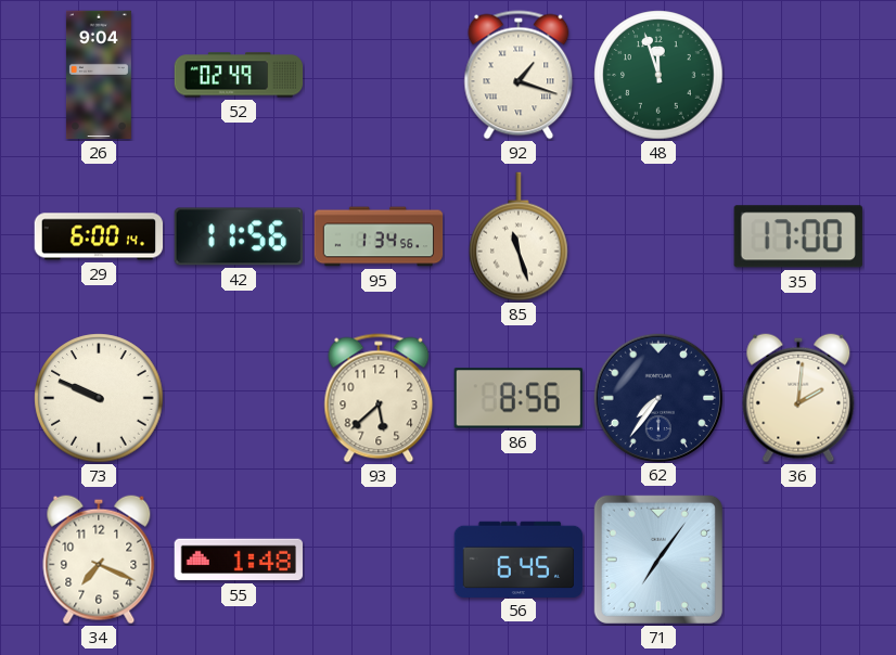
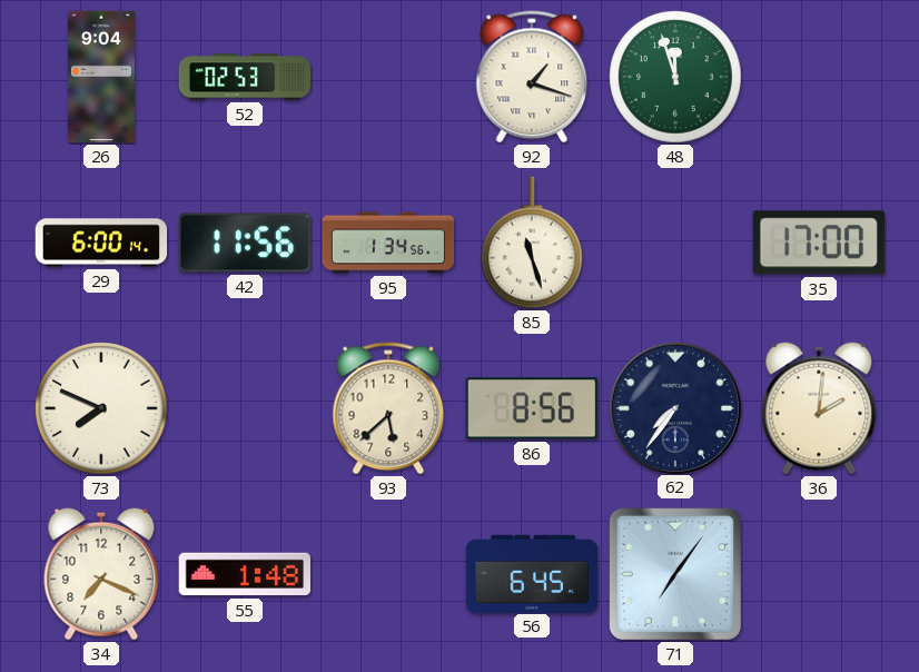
52: 02:49 -> 02:53 (245, 77)
73: 9:49 -> 7:49 (101, 408)
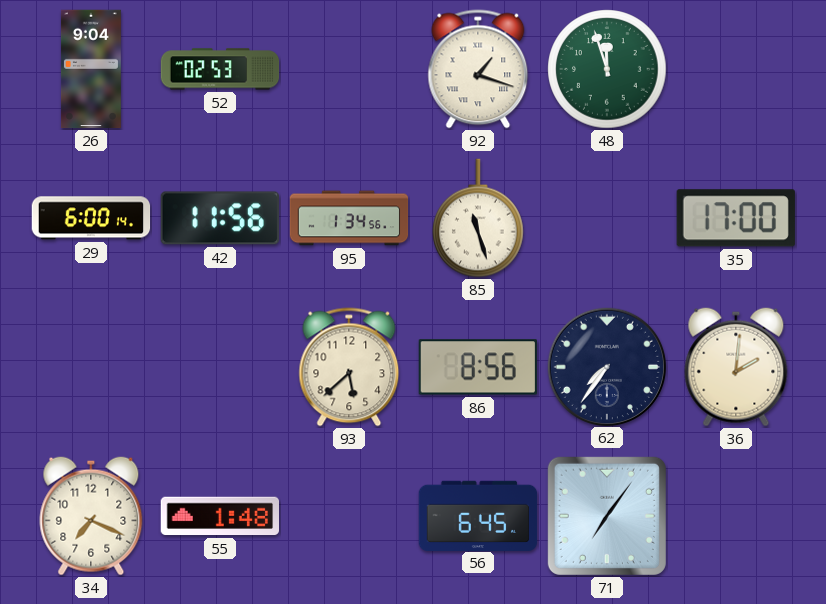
73: 7:49 -> none (101, 408)
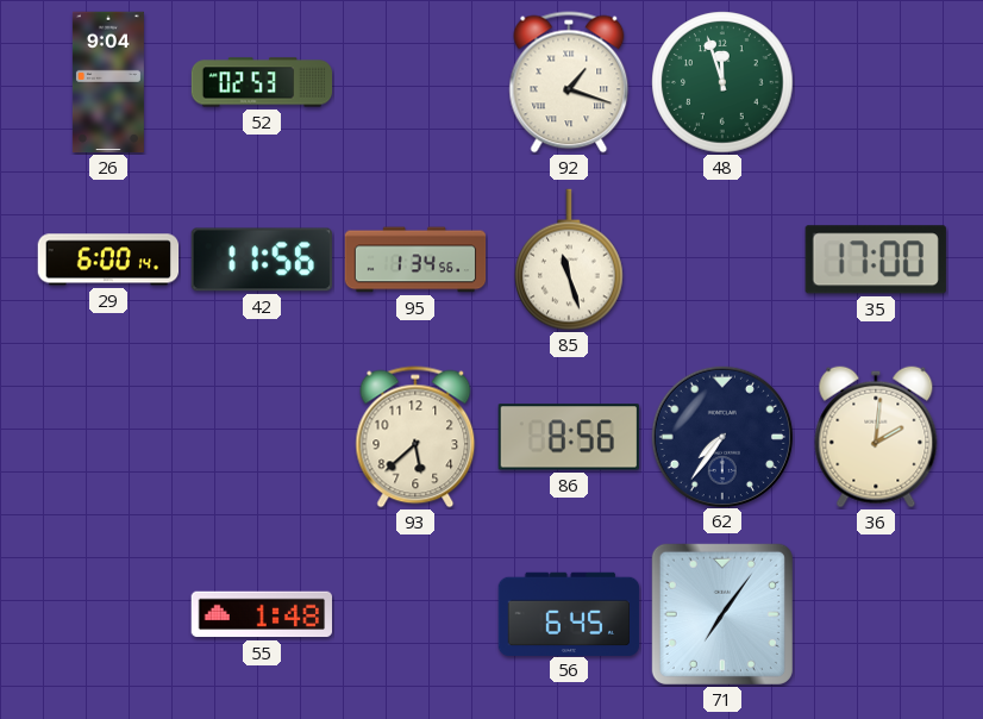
34: 7:19 -> none (91, 516)
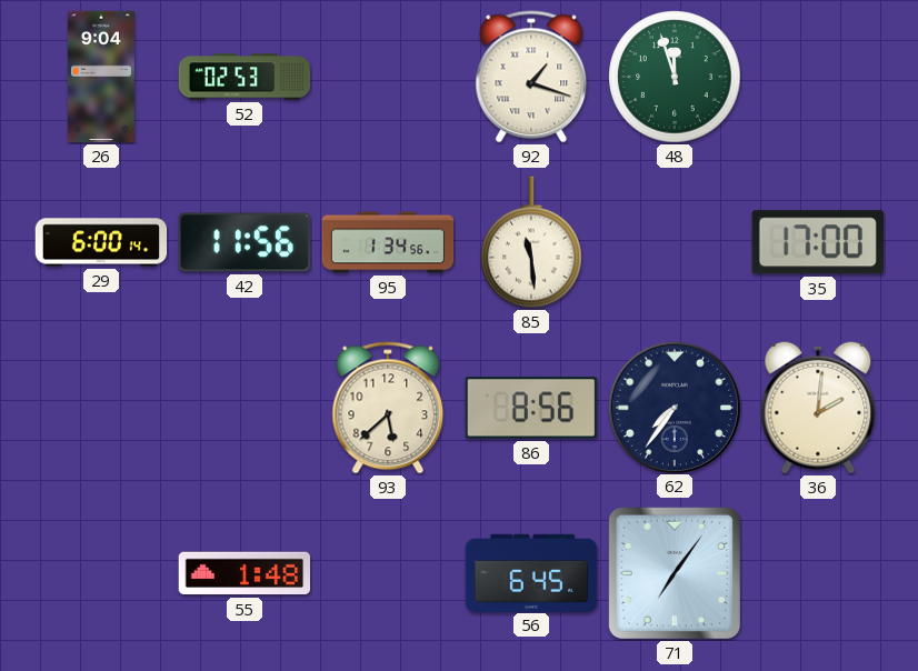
85: 11:27 -> 11:29 (532, 242)
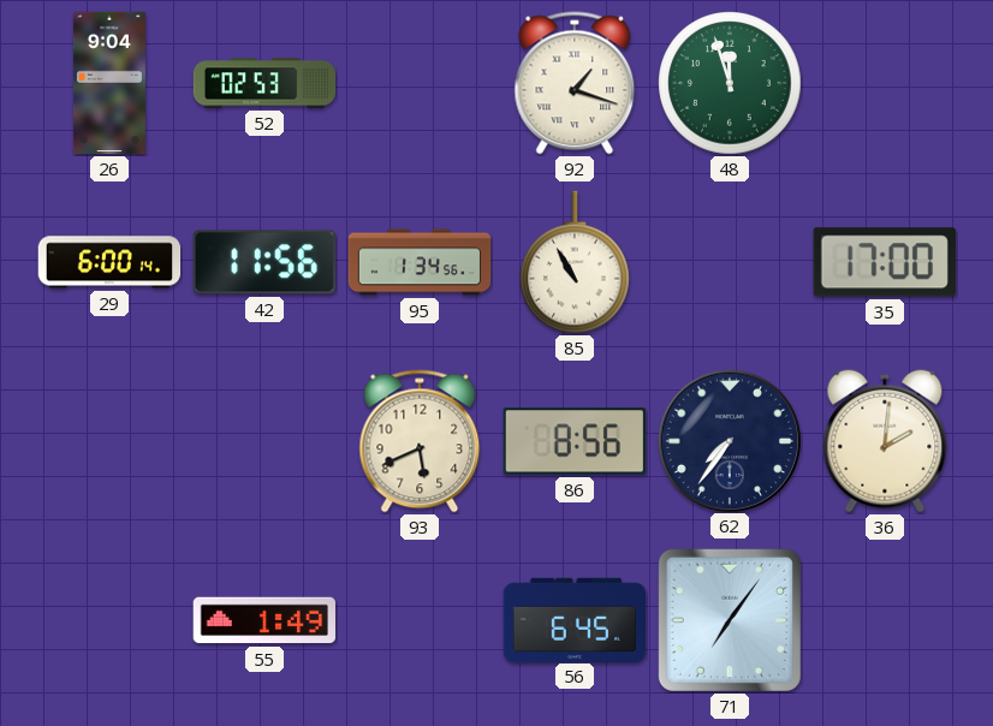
85: 11:29 -> 10:55 (576, 262)
93: 5:38 -> 5:41 (420, 441)
55: 1:48 -> 1:49 (263, 620)
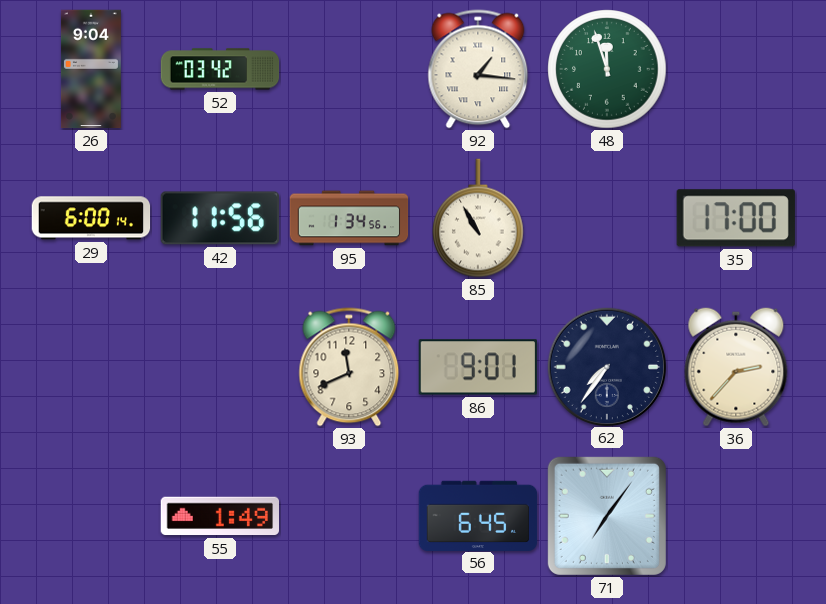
52: 02:53 -> 03:42 (220, 69)
92: 1:18 -> 1:16 (478, 69)
93: 5:41 -> 11:41 (349, 367)
86: 8:56 -> 9:01 (477, 367)
36: 2:01 -> 2:37 (736, 367)
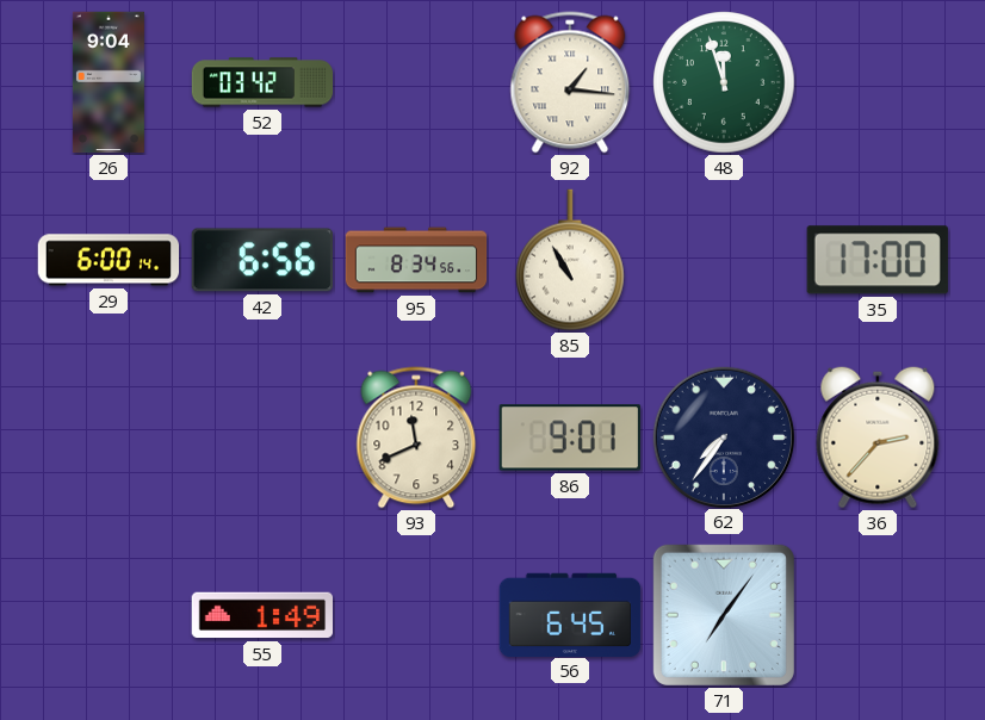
42: 11:56 -> 6:56 (261, 260)
95: 1:34 -> 8:34 (416, 260)
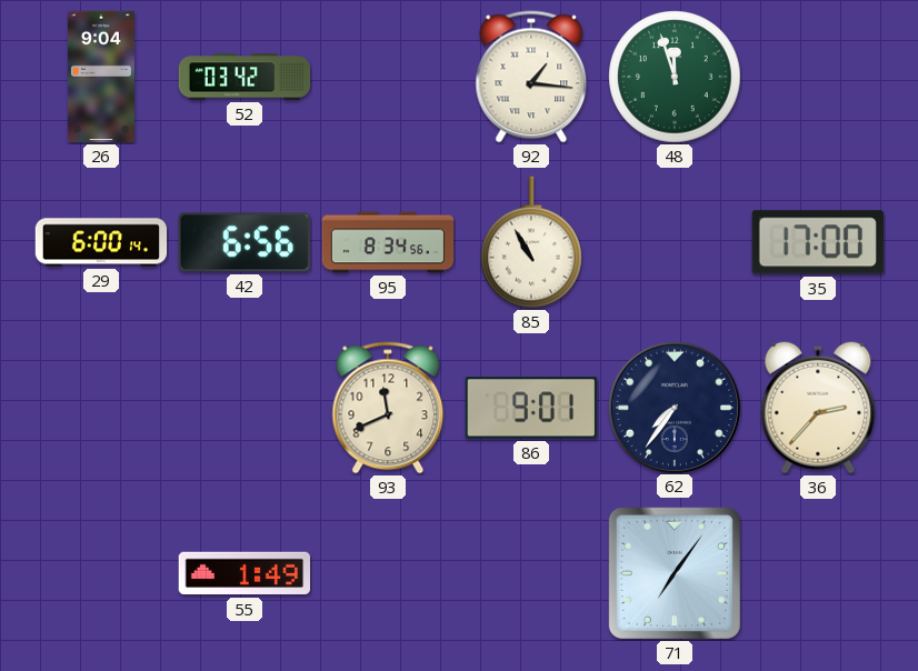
56: 6:45 -> none (570, 614)
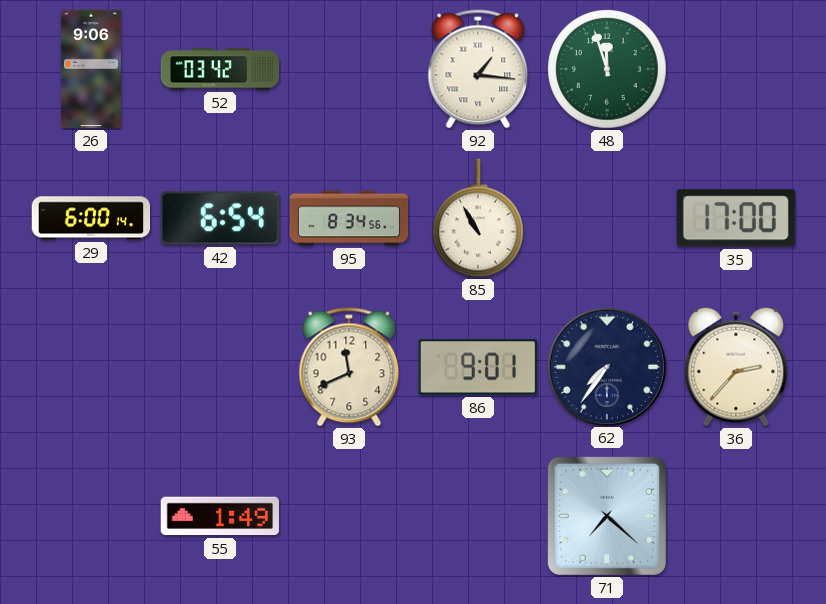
26: 9:04 -> 9:06 (91, 69)
42: 6:56 -> 6:54 (219, 218)
71: 7:06 -> 7:22 (607, 516)
